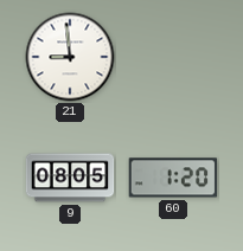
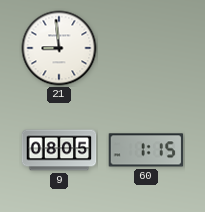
60: 1:20 -> 1:15 (146, 150)
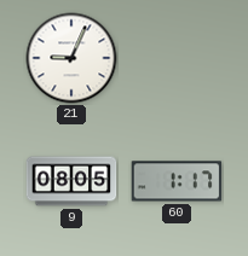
21: 8:59 -> 9:04 (71, 58)
60: 1:15 -> 1:17 (177, 181)
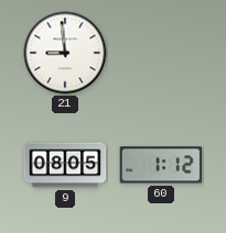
21: 9:04 -> 8:59 (65, 53)
60: 1:17 -> 1:12 (161, 165)
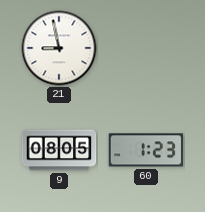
21: 8:59 -> 8:58 (59, 48)
60: 1:12 -> 1:23 (146, 150)
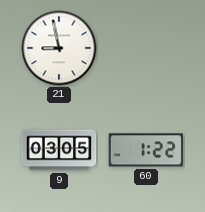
9: 08:05 -> 03:05 (59, 150)
60: 1:23 -> 1:22 (146, 150)
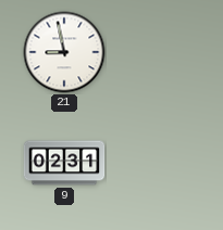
9: 03:05 -> 02:31 (64, 163)
60: 1:22 -> none (146, 150)
